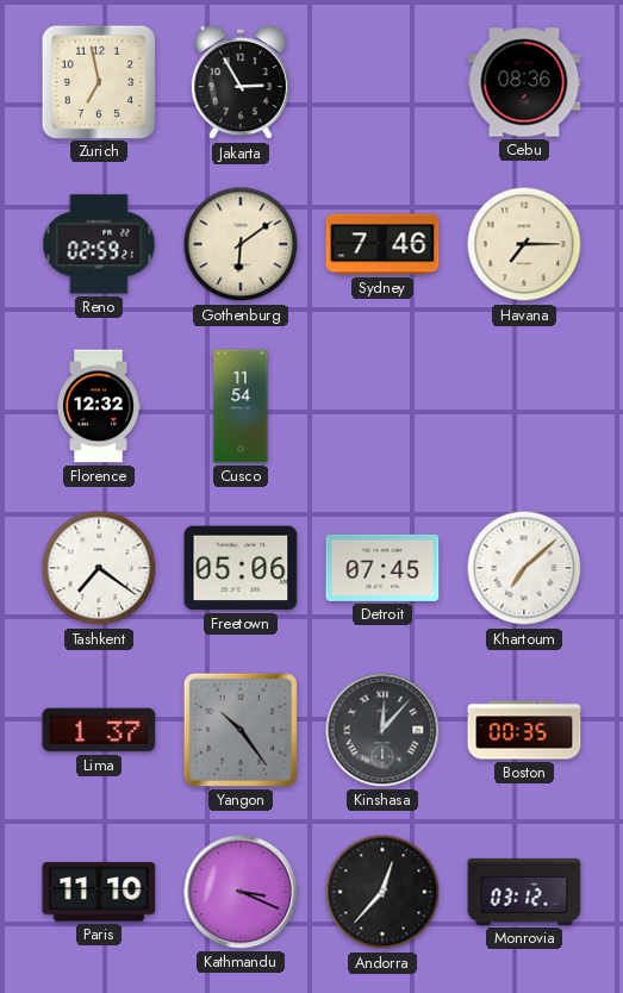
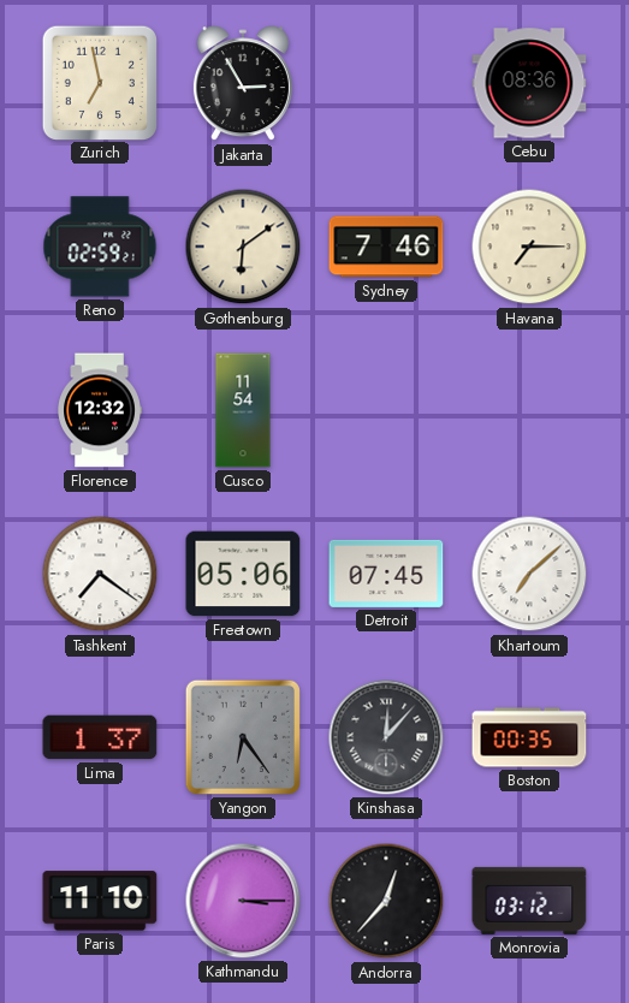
Yangon: 10:24 -> 6:24 (243, 737)
Kathmandu: 3:19 -> 3:15 (243, 901)
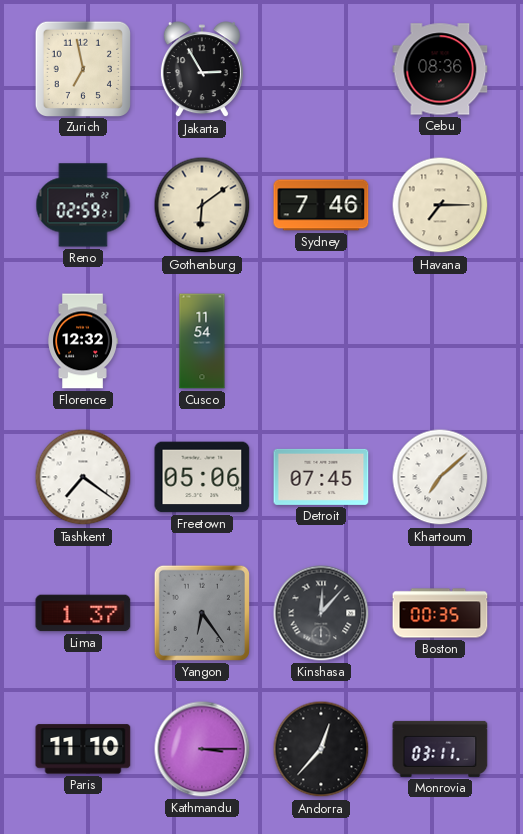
Monrovia: 03:12 -> 03:11 (440, 749)
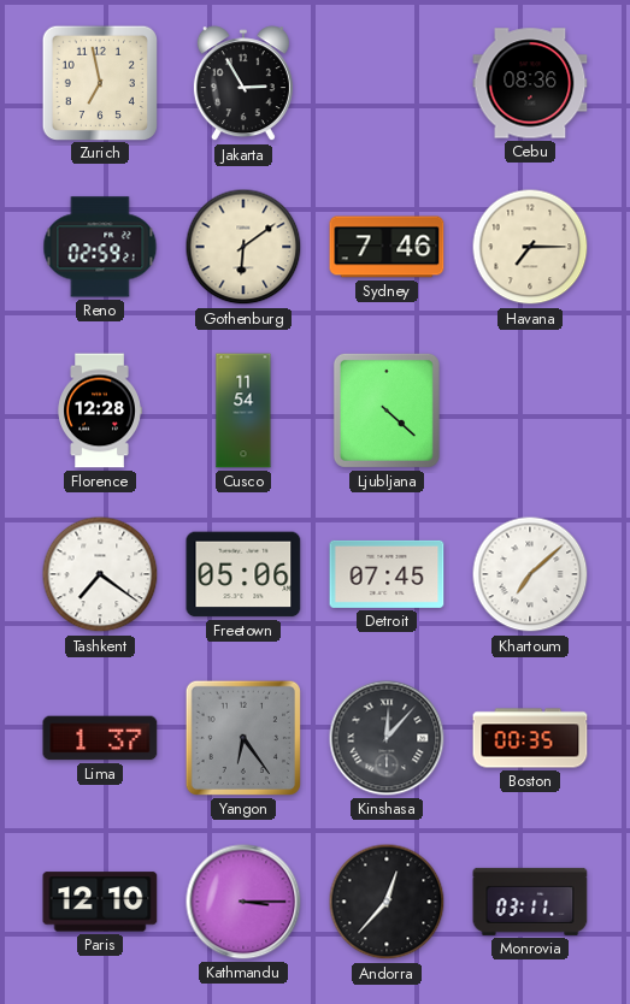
Florence: 12:32 -> 12:28 (100, 411)
Ljubljana: none -> 4:22 (387, 411)
Paris: 11:10 -> 12:10 (100, 902)
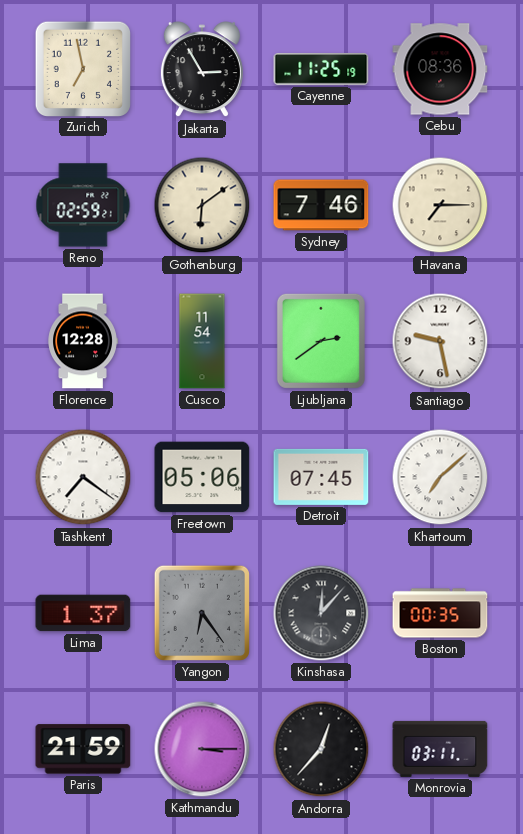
Cayenne: none -> 11:25 (321, 70)
Ljubljana: 4:22 -> 2:39 (321, 341)
Santiago: none -> 9:28 (440, 341)
Paris: 12:10 -> 21:59 (83, 749)
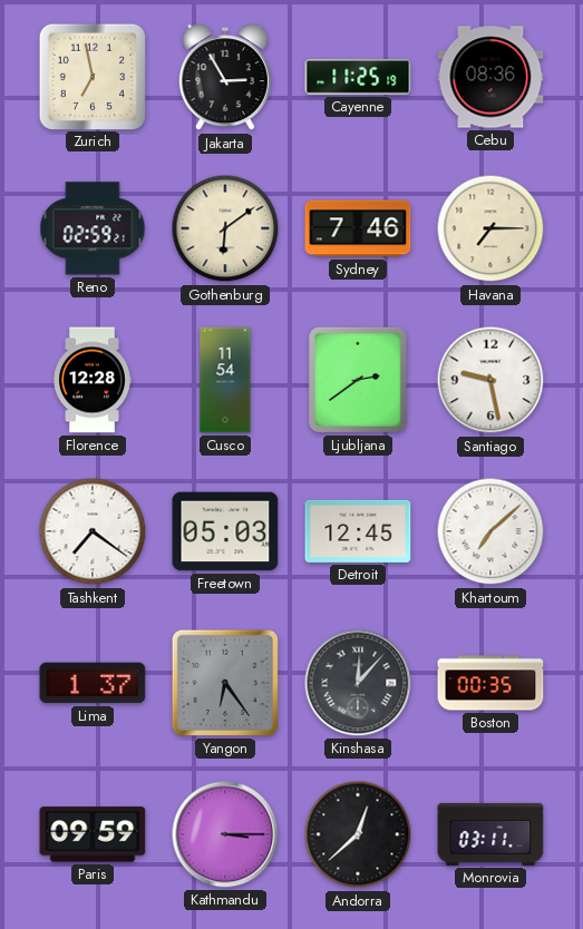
Freetown: 05:06 -> 05:03 (225, 531)
Detroit: 07:45 -> 12:45 (358, 531)
Paris: 21:59 -> 09:59 (93, 834)
Andorra: 12:37 -> 12:38 (358, 834)
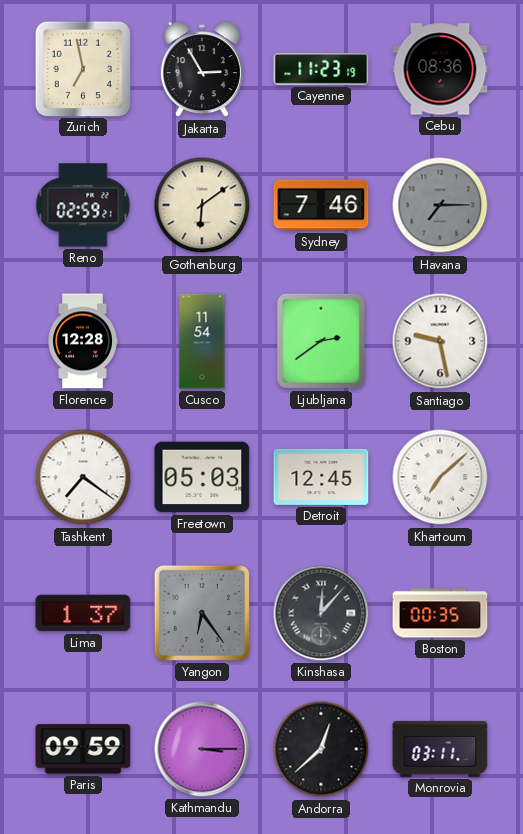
Cayenne: 11:25 -> 11:23 (321, 70)
Havana dial: cream -> grey (440, 205)
